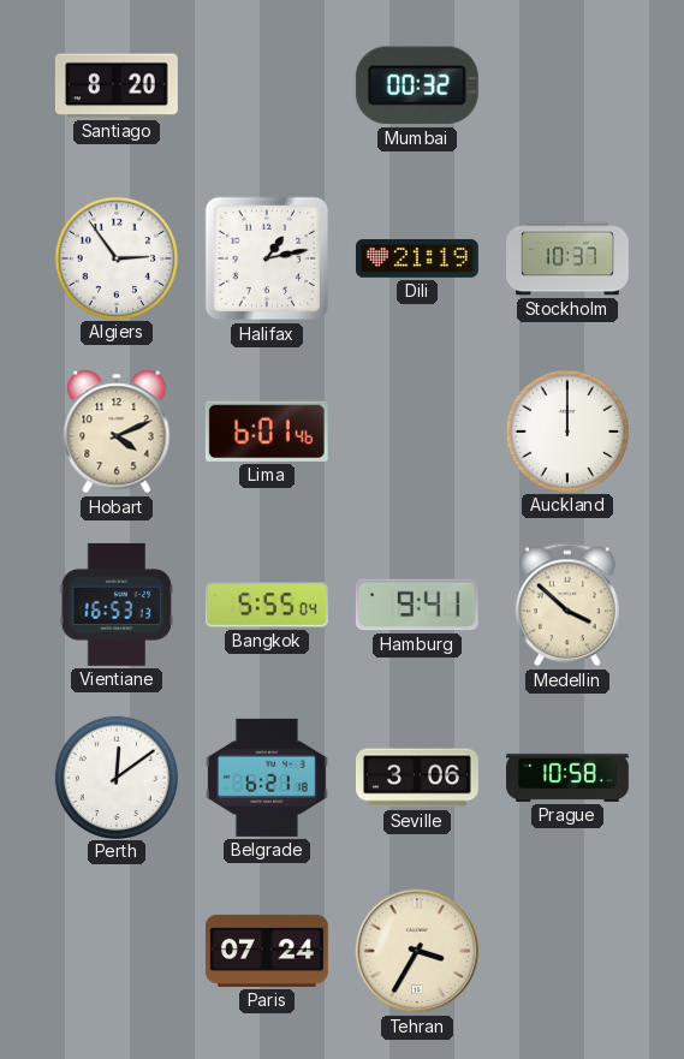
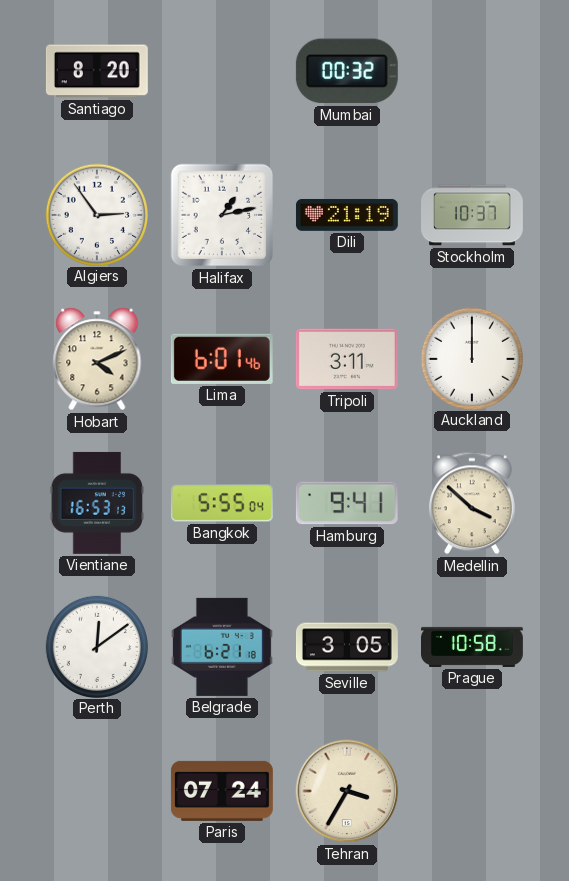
Tripoli: none -> 3:11 (347, 359)
Seville: 3:06 -> 3:05 (348, 647)
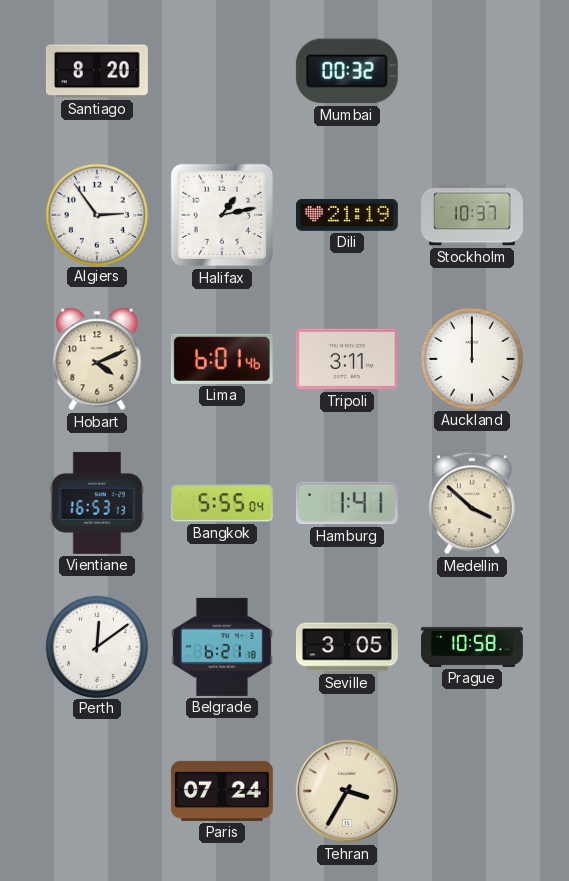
Hamburg: 9:41 -> 1:41 (347, 503)
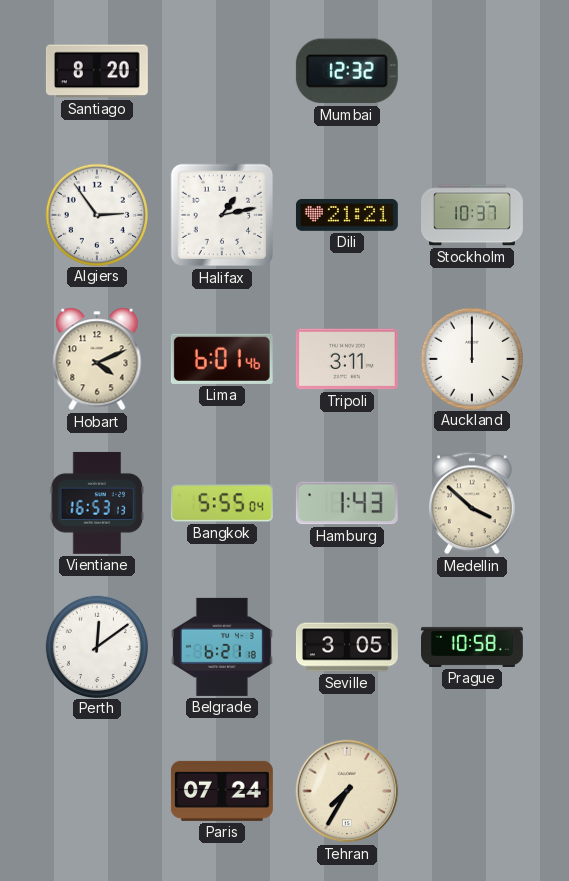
Mumbai: 00:32 -> 12:32 (347, 71)
Dili: 21:19 -> 21:21 (347, 215)
Hamburg: 1:41 -> 1:43 (347, 503)
Tehran: 3:35 -> 7:35 (347, 791)
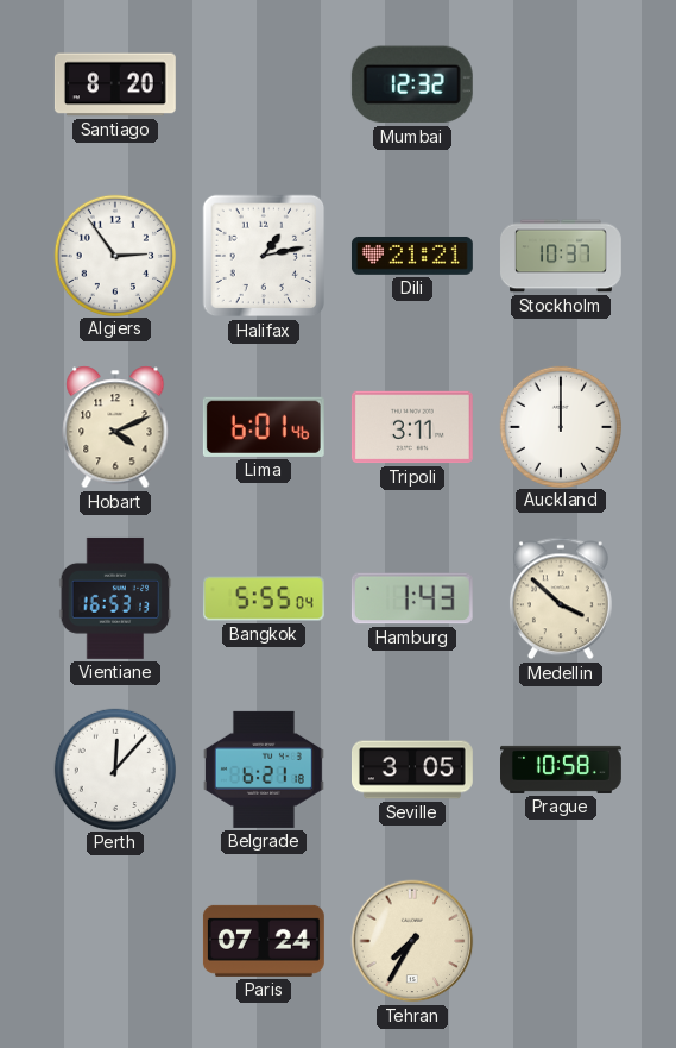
Perth: 12:09 -> 12:07 (114, 768)
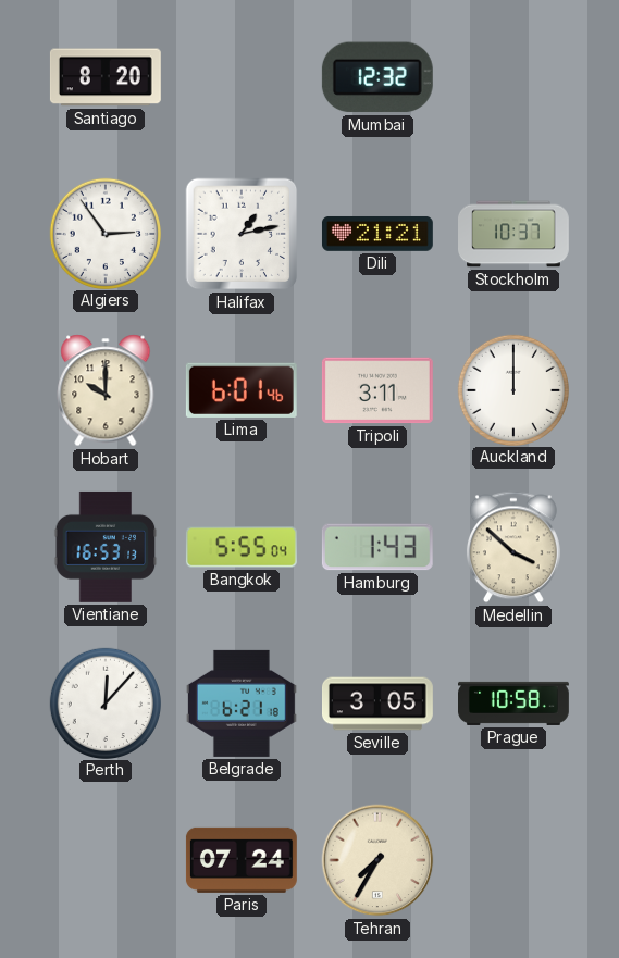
Hobart: 4:11 -> 10:00 (106, 390)
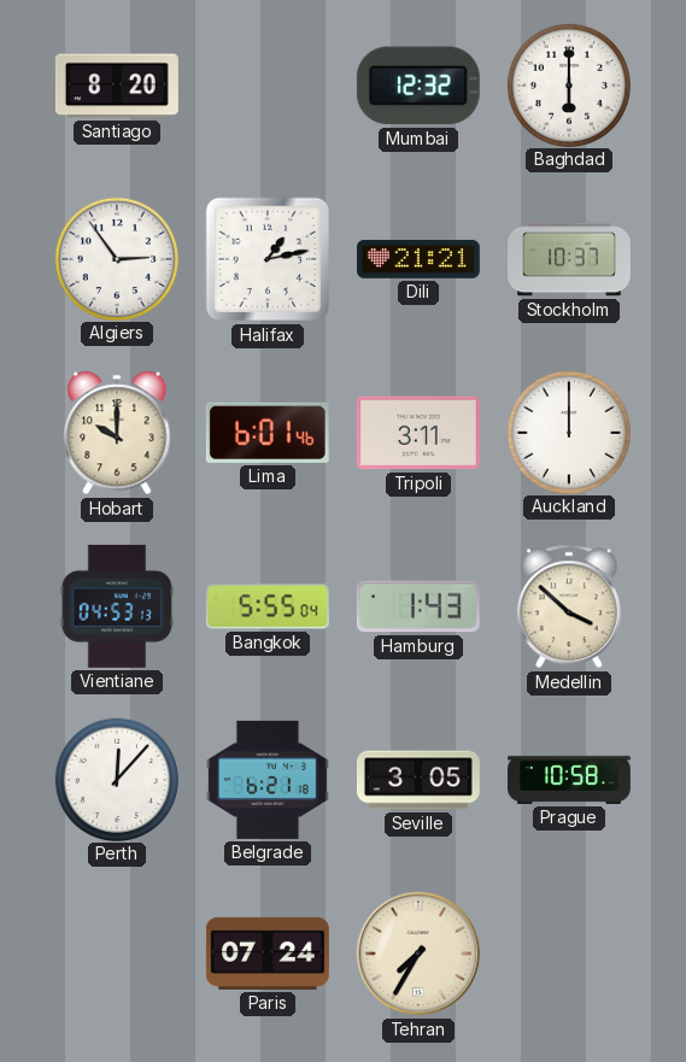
Baghdad: none -> 6:00 (568, 84)
Vientiane: 16:53 -> 04:53 (117, 606)
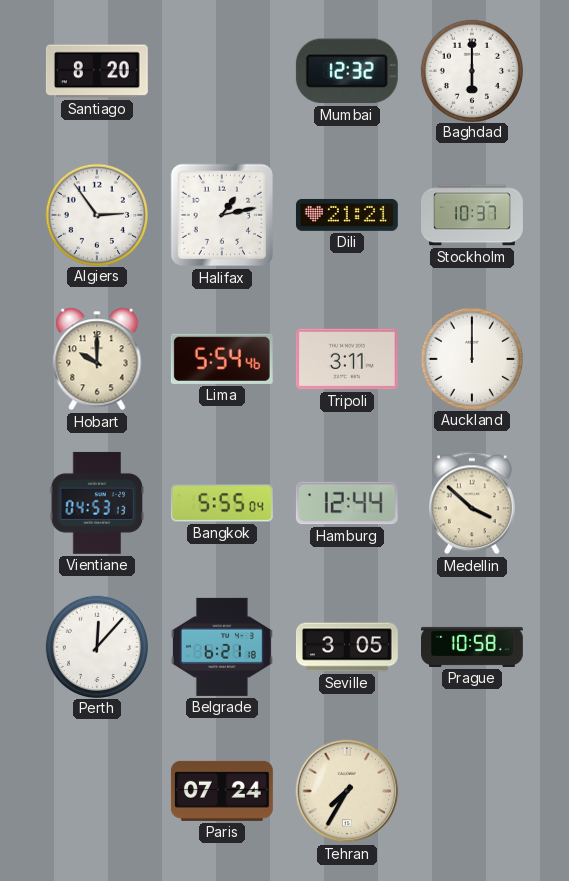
Lima: 6:01 -> 5:54 (222, 359)
Hamburg: 1:43 -> 12:44 (347, 503)
